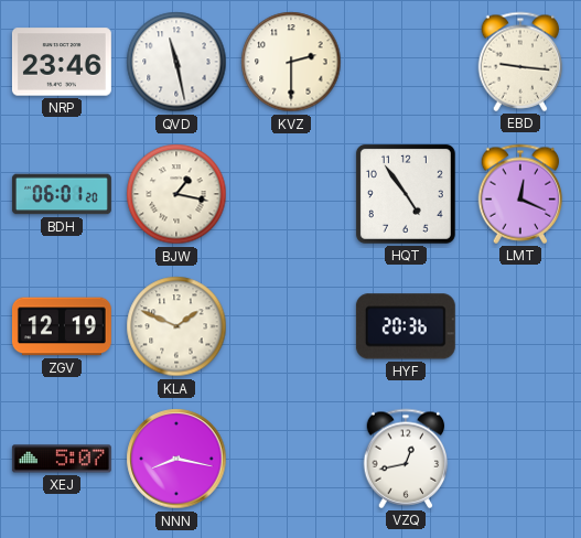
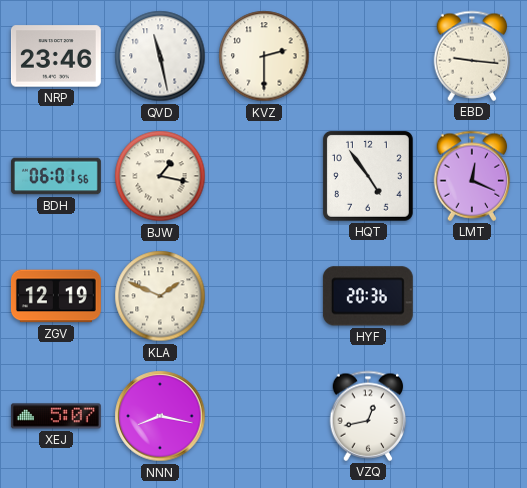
BDH: 06:01:20 -> 06:01:56 (56, 176)
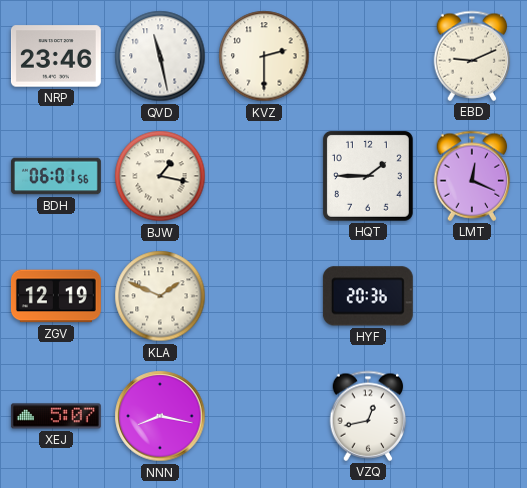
EBD: 9:16 -> 9:11 (472, 56)
HQT: 4:54 -> 1:45 (368, 176)
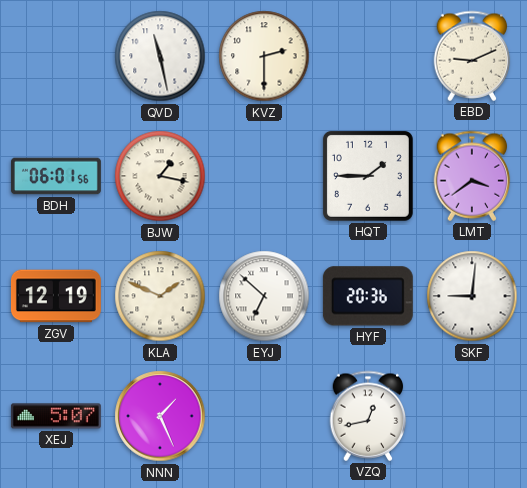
NRP: 23:46 -> none (56, 56)
LMT: 12:19 -> 3:39 (472, 176)
EYJ: none -> 6:52 (264, 296)
SKF: none -> 9:01 (472, 296)
NNN: 8:17 -> 1:26 (160, 416)
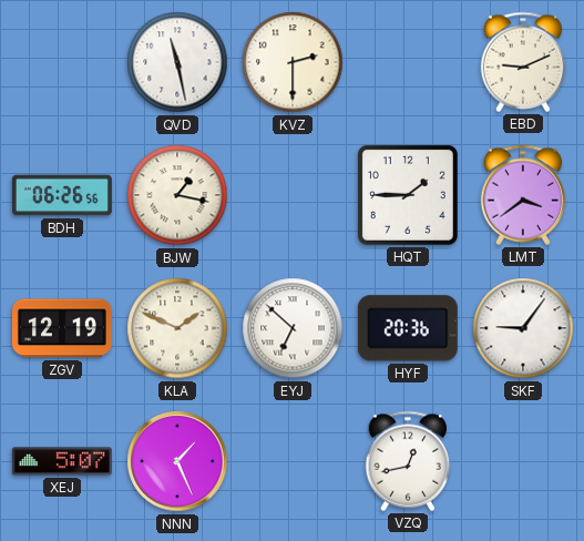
BDH: 06:01 -> 06:26 (62, 195)
SKF: 9:01 -> 9:06 (523, 328)
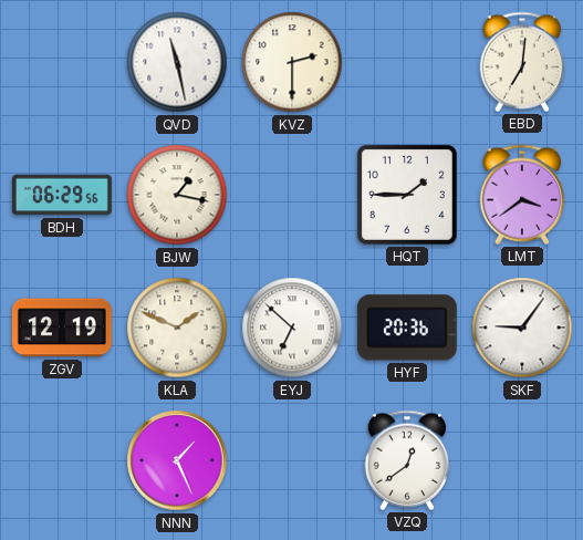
EBD: 9:11 -> 7:01 (522, 62)
BDH: 06:26 -> 06:29 (62, 195)
XEJ: 5:07 -> none (62, 461)
VZQ: 12:43 -> 12:39 (407, 460)
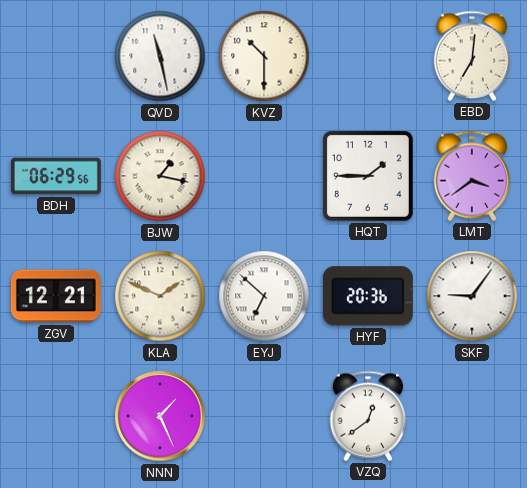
KVZ: 2:30 -> 10:30 (264, 56)
ZGV: 12:19 -> 12:21 (56, 296)
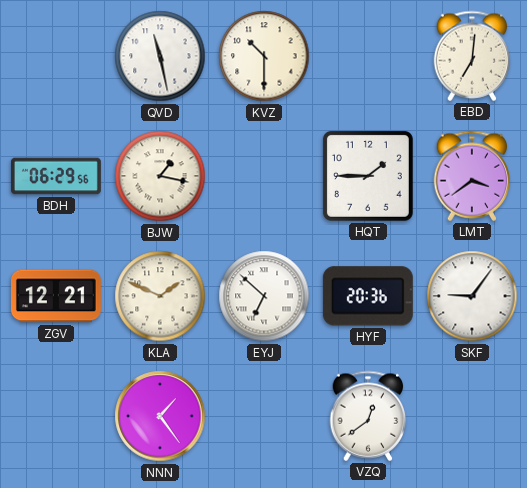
NNN: 1:26 -> 1:24 (160, 416)
